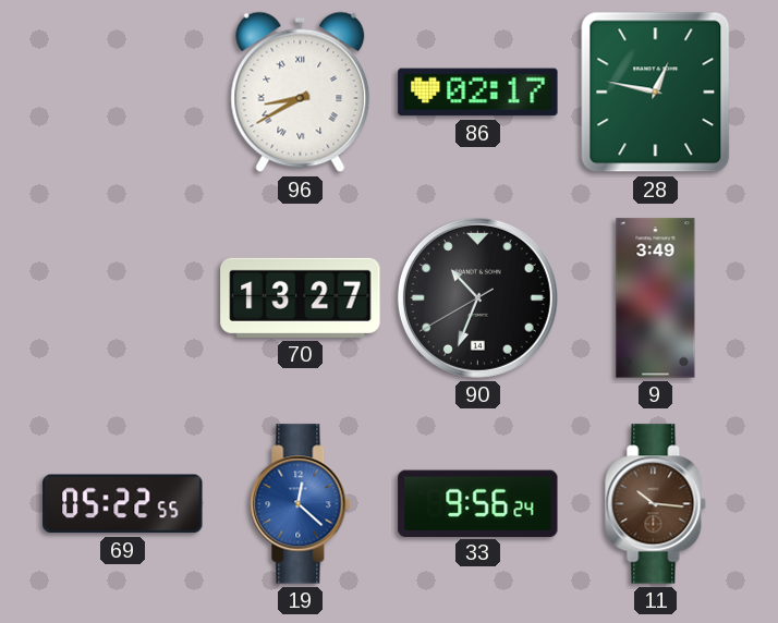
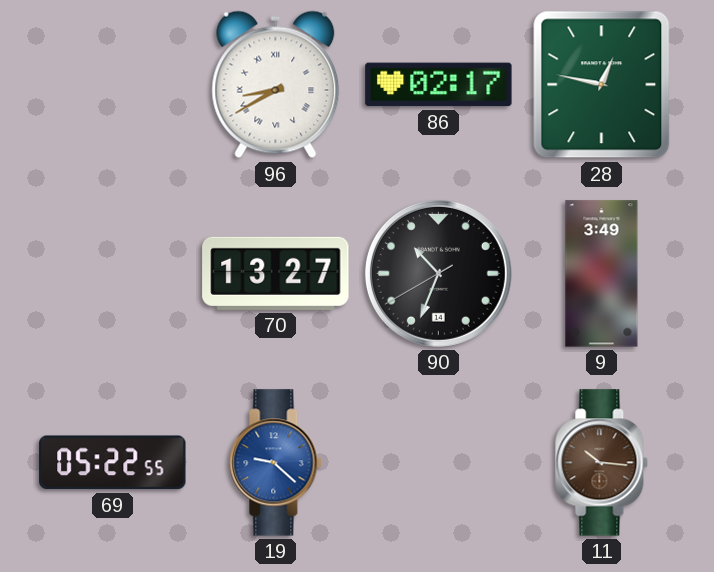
19: 12:22 -> 9:22 (276, 463)
33: 9:56 -> none (478, 503)
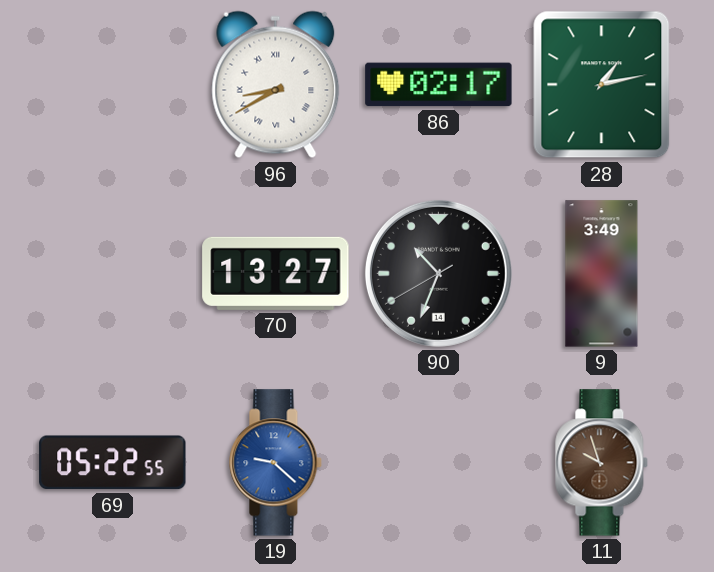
28: 12:47 -> 1:13 (602, 85)
11: 10:16 -> 9:57 (602, 463)
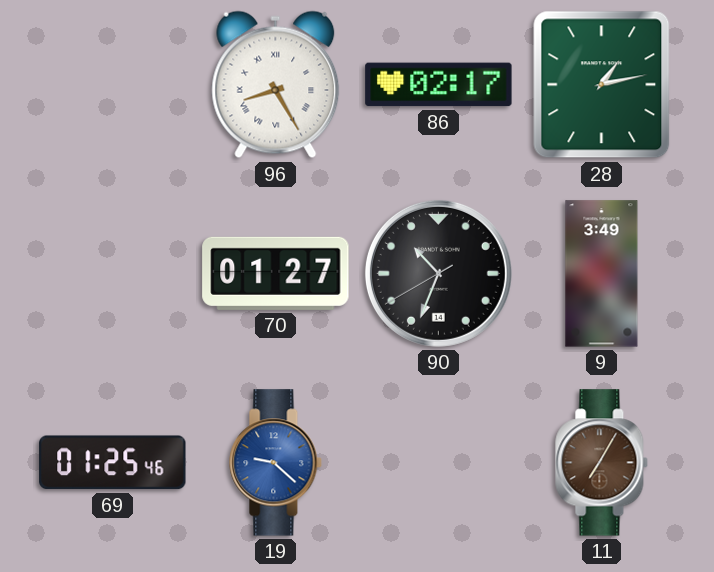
96: 8:40 -> 8:25 (276, 85)
70: 13:27 -> 01:27 (276, 273)
69: 05:22 -> 01:25 (113, 463)
11: 9:57 -> 7:05 (602, 463)
